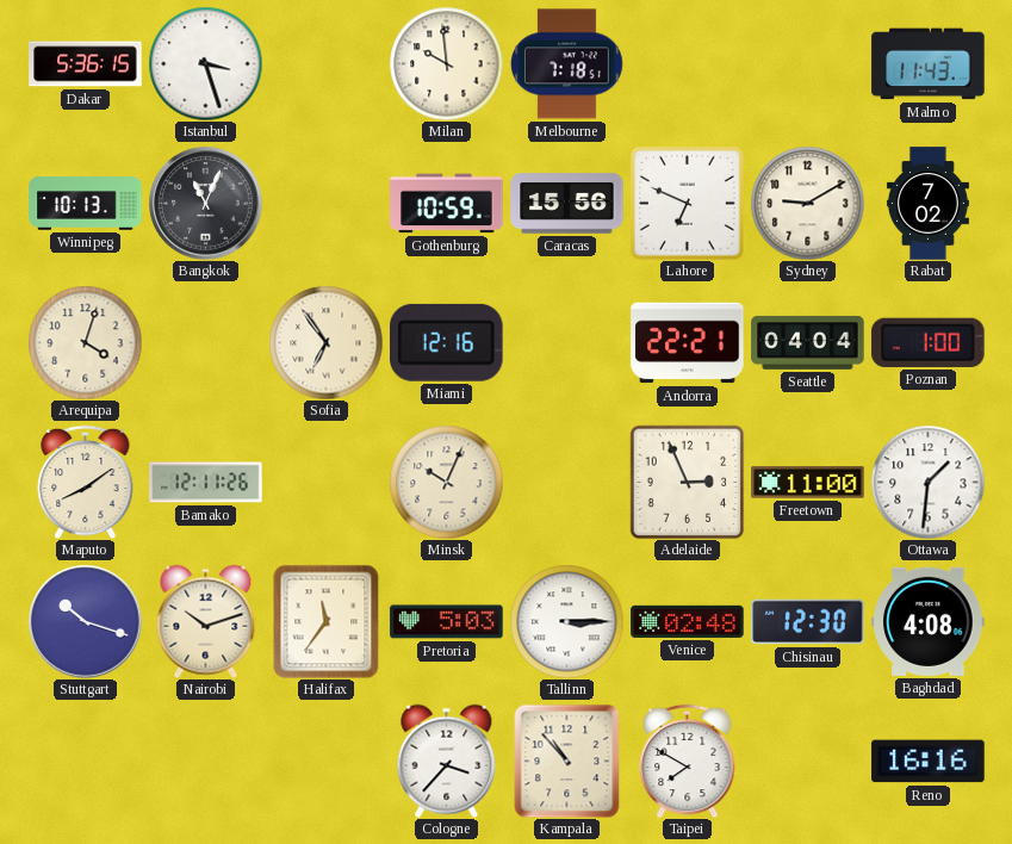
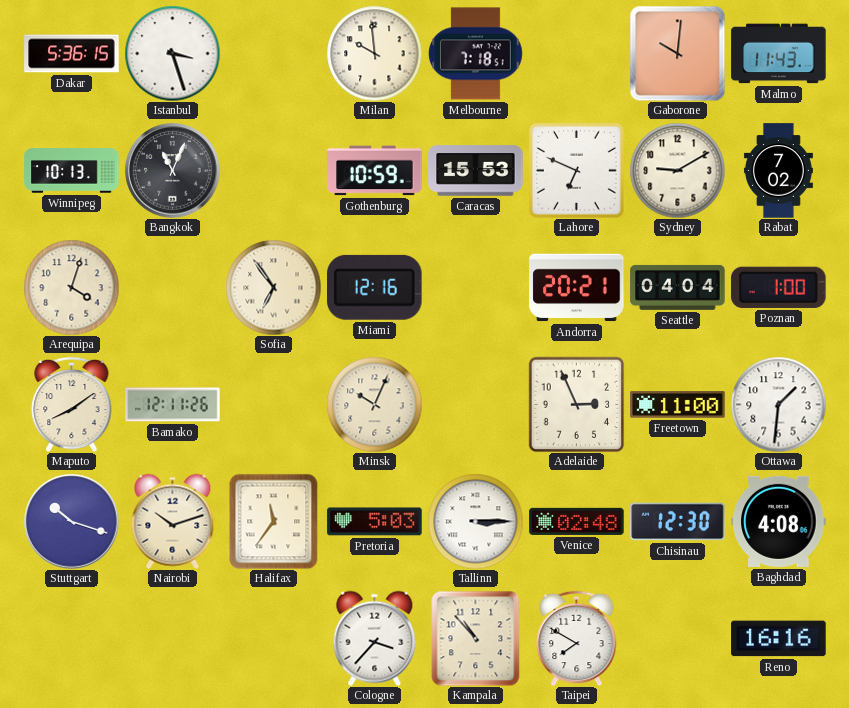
Gaborone: none -> 10:01 (677, 53)
Caracas: 15:56 -> 15:53 (476, 171)
Andorra: 22:21 -> 20:21 (577, 288)
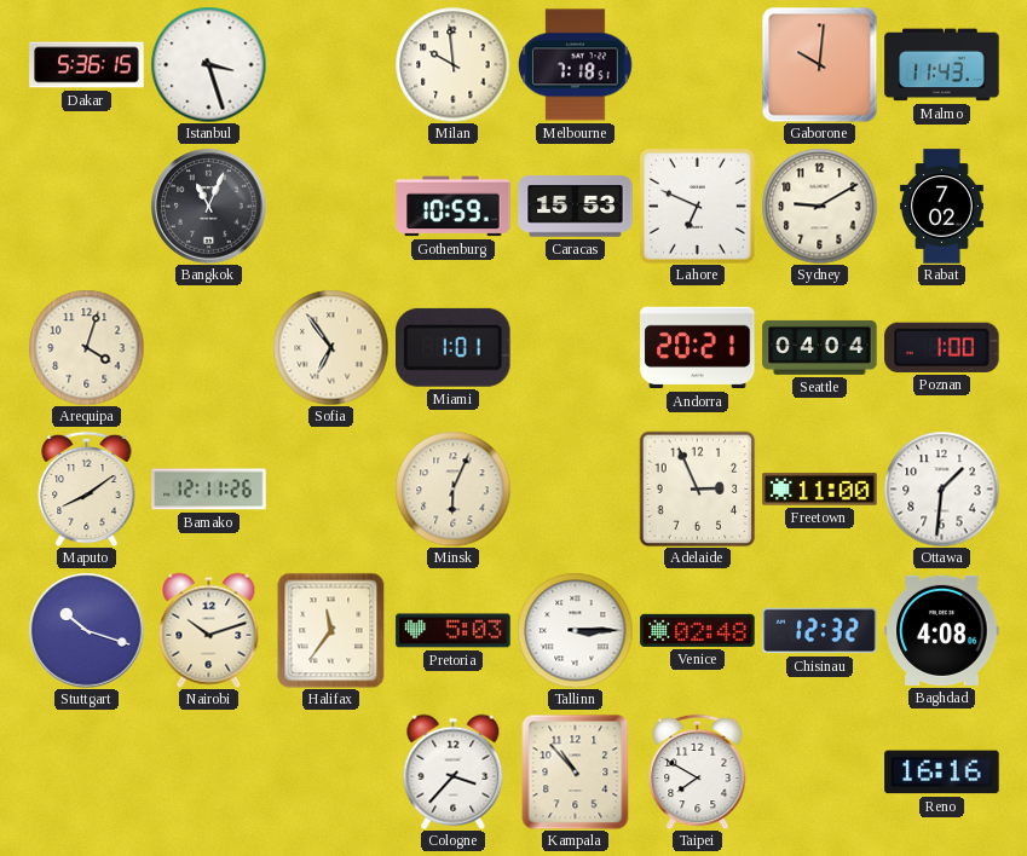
Winnipeg: 10:13 -> none (72, 171)
Miami: 12:16 -> 1:01 (454, 347)
Minsk: 10:04 -> 6:04 (452, 488)
Chisinau: 12:30 -> 12:32 (820, 631)
